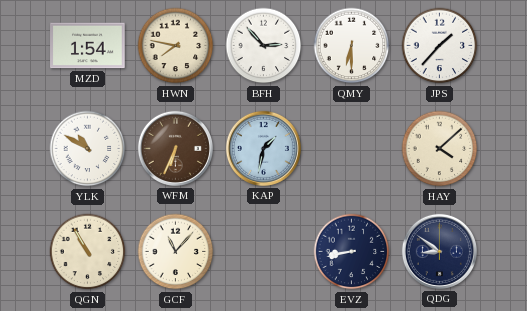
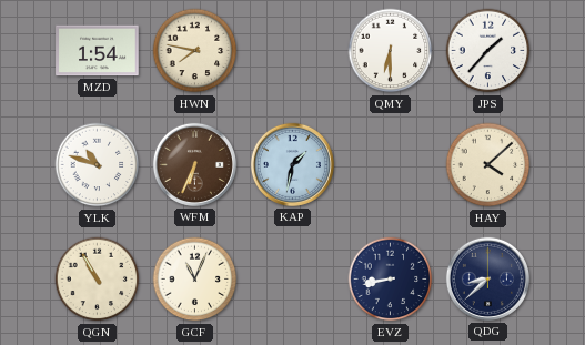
BFH: 2:53 -> none (264, 46)
YLK: 10:50 -> 10:48 (98, 165)
GCF: 11:07 -> 11:04 (195, 280)
QDG: 8:51 -> 8:38 (487, 278)
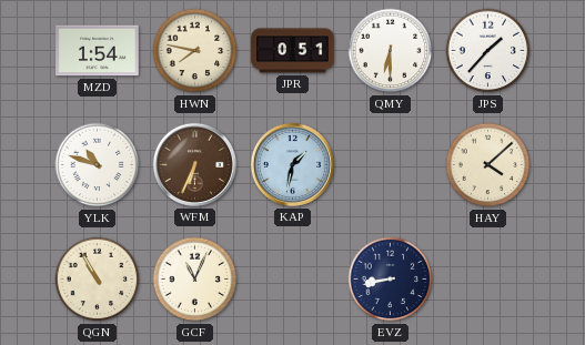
JPR: none -> 0:51 (293, 51)
QDG: 8:38 -> none (487, 278)
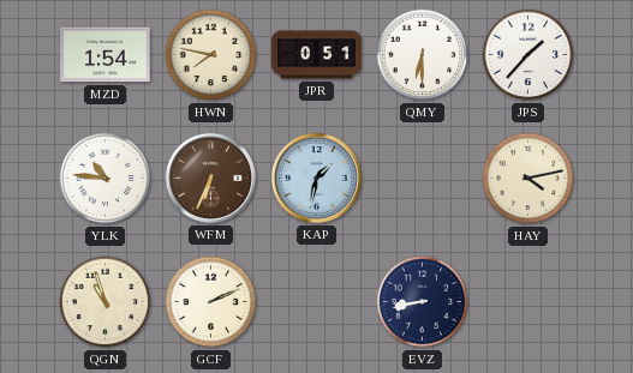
YLK: 10:48 -> 10:46 (106, 179)
HAY: 4:08 -> 4:13 (529, 179)
QGN: 10:55 -> 10:57 (106, 302)
GCF: 11:04 -> 2:11 (211, 302)
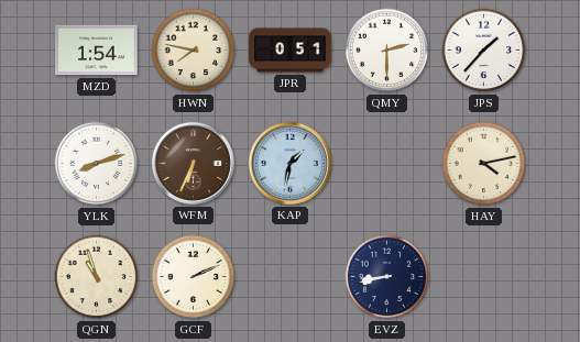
QMY: 6:30 -> 2:30 (387, 51)
YLK: 10:46 -> 8:12 (97, 164)
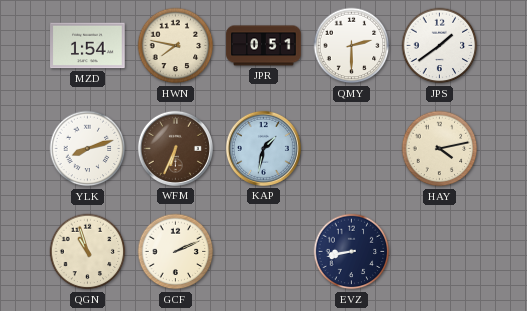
JPS: 1:37 -> 1:39 (440, 46)
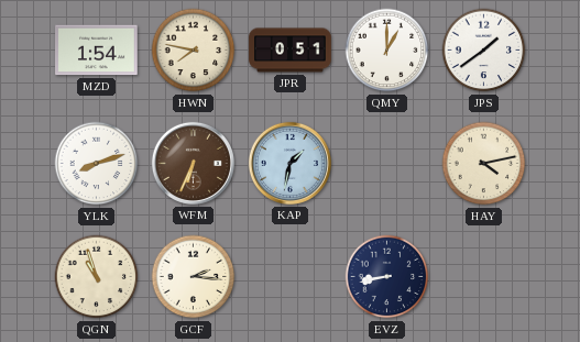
QMY: 2:30 -> 1:00 (387, 51)
GCF: 2:11 -> 2:16 (194, 277)
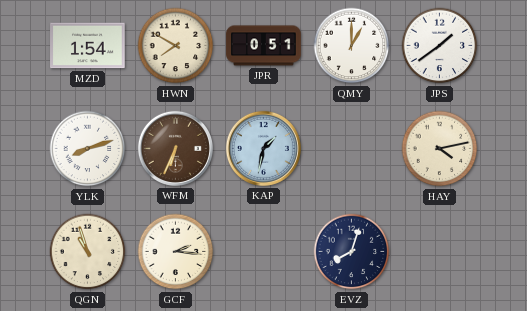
HWN: 7:47 -> 7:50 (176, 46)
EVZ: 8:43 -> 8:03 (352, 252)
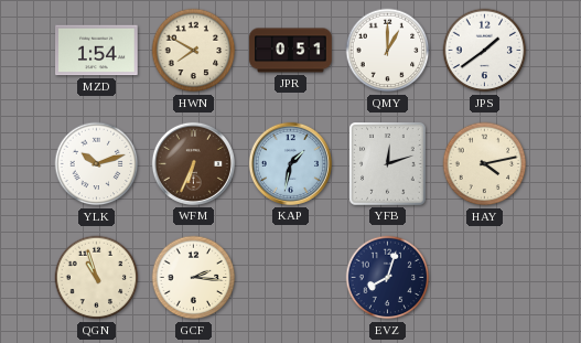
YLK: 8:12 -> 10:12 (97, 164)
YFB: none -> 12:12 (388, 164)
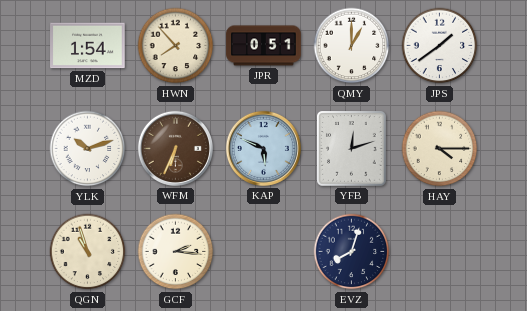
HWN: 7:50 -> 7:53 (176, 46)
KAP: 1:32 -> 5:49 (263, 148)
HAY: 4:13 -> 4:15 (440, 149)
